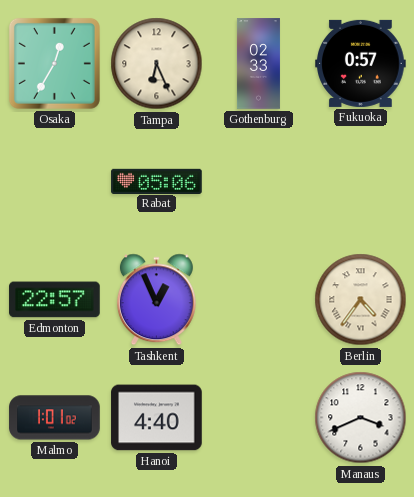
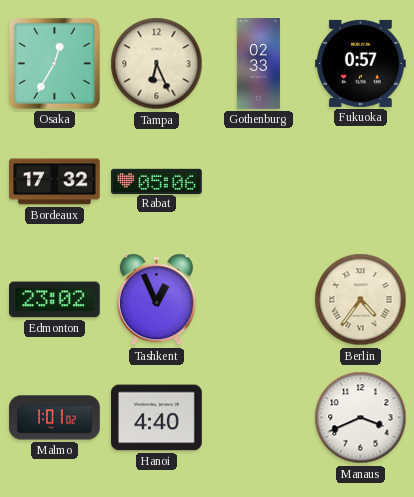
Bordeaux: none -> 17:32 (55, 182)
Edmonton: 22:57 -> 23:02 (55, 300)
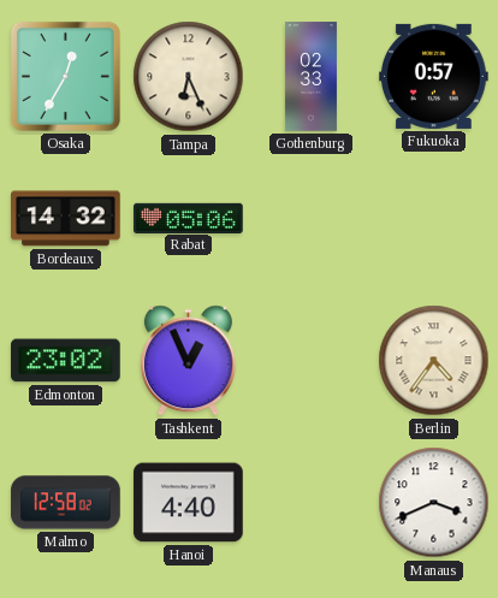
Bordeaux: 17:32 -> 14:32 (66, 219)
Malmo: 1:01 -> 12:58 (66, 503)
